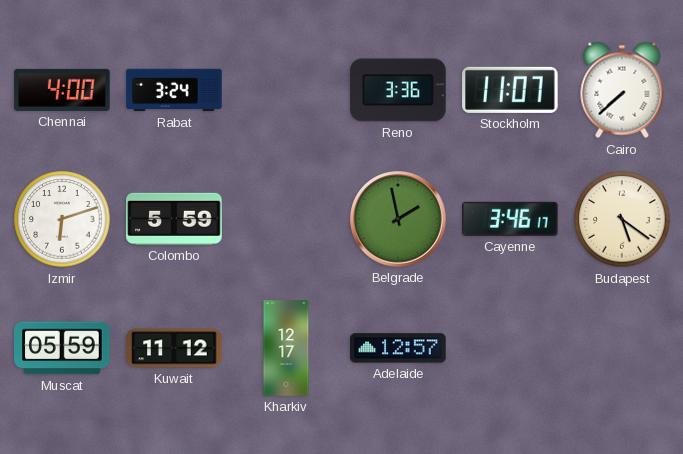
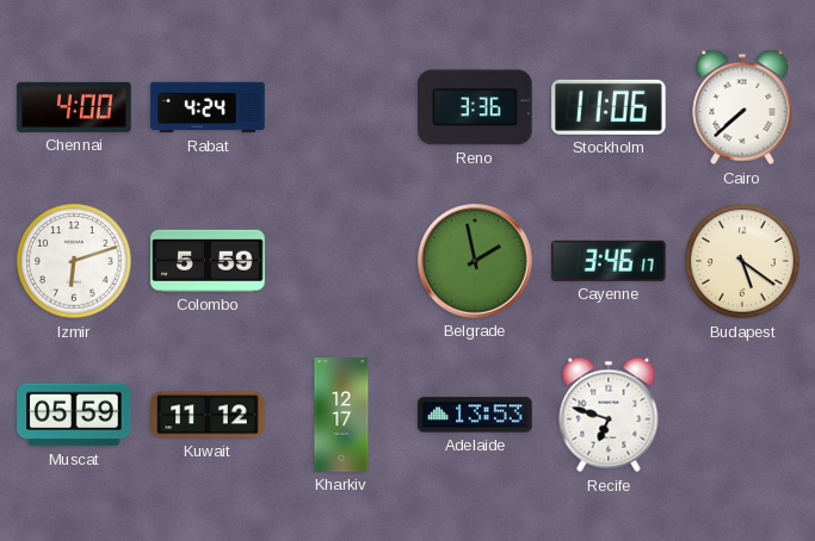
Rabat: 3:24 -> 4:24 (208, 107)
Stockholm: 11:07 -> 11:06 (609, 107)
Adelaide: 12:57 -> 13:53 (475, 415)
Recife: none -> 6:48 (609, 415)
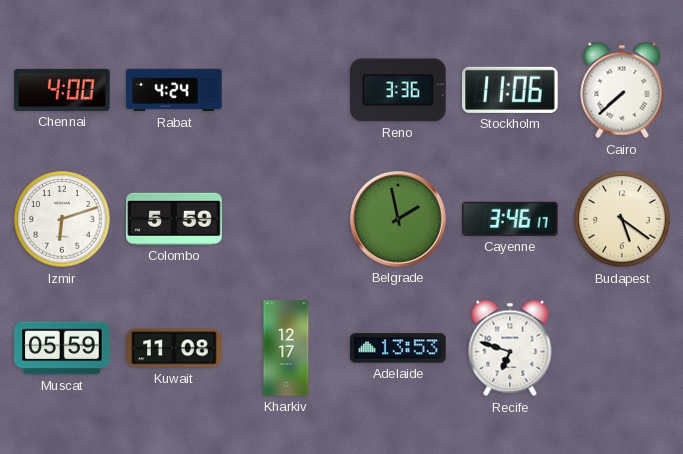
Kuwait: 11:12 -> 11:08 (174, 348)
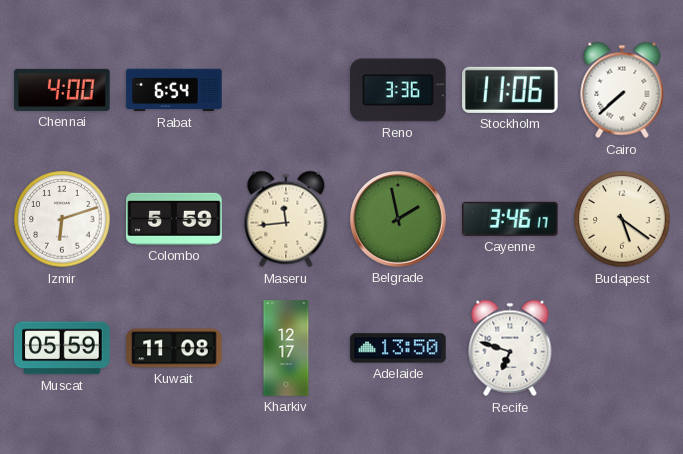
Rabat: 4:24 -> 6:54 (174, 90)
Maseru: none -> 11:44 (286, 219)
Adelaide: 13:53 -> 13:50 (398, 348)
